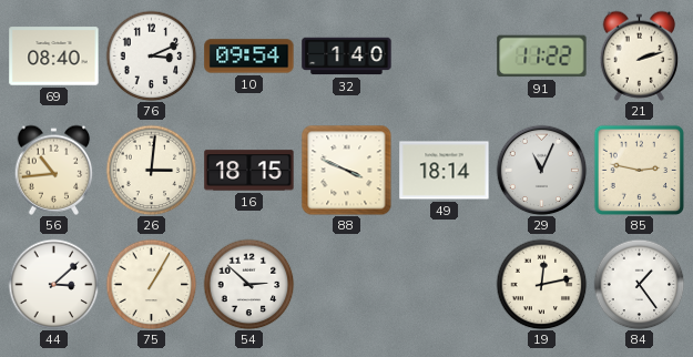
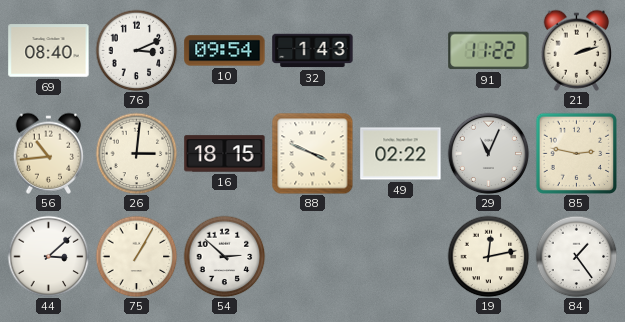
32: 1:40 -> 1:43 (313, 51)
49: 18:14 -> 02:22 (401, 154)
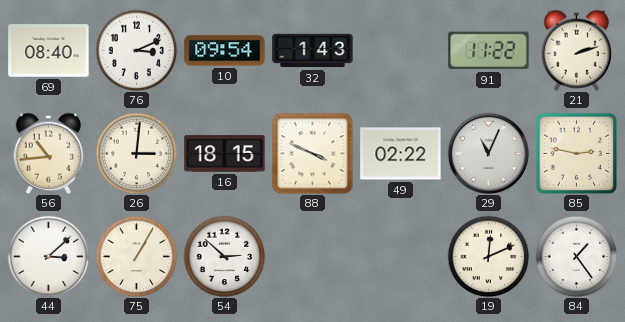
19: 12:13 -> 12:11 (488, 256)
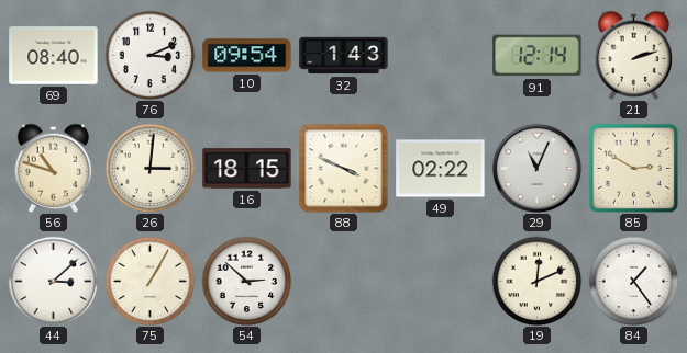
91: 11:22 -> 12:14 (538, 56)
56: 10:44 -> 10:48 (54, 168)
85: 2:47 -> 2:50 (633, 168)
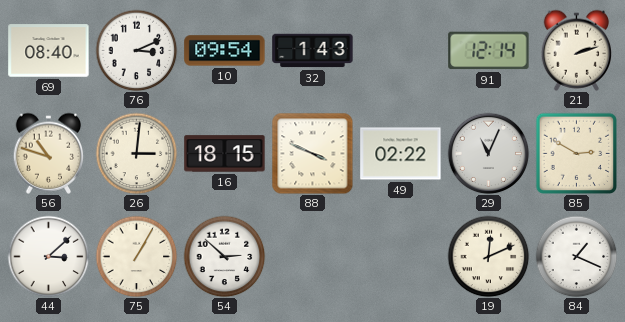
84: 1:24 -> 1:19 (576, 256)
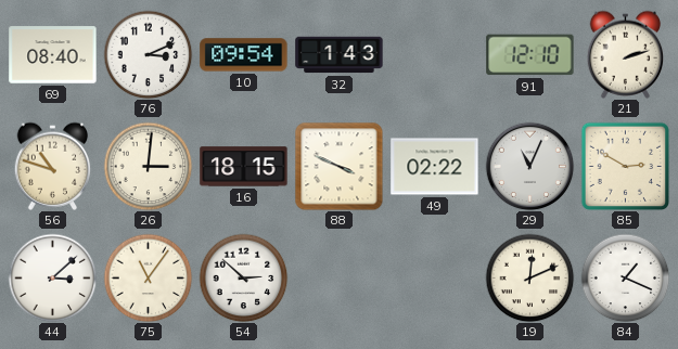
91: 12:14 -> 12:10 (530, 55)
75: 1:05 -> 11:06 (148, 277)
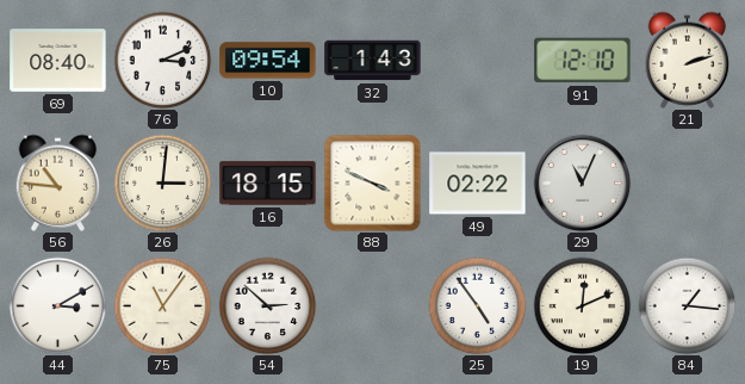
56: 10:48 -> 10:46 (58, 182)
85: 2:50 -> none (625, 166)
44: 3:08 -> 3:10 (57, 305)
25: none -> 4:54 (477, 305)
84: 1:19 -> 1:16 (687, 305)
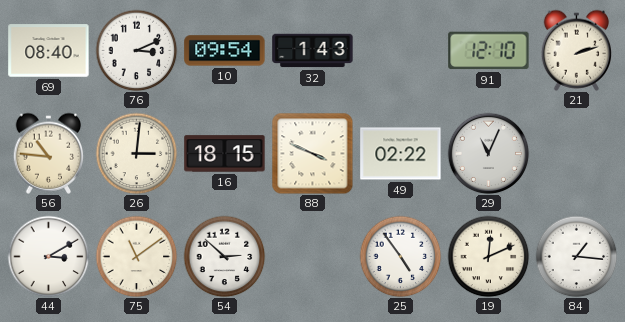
75: 11:06 -> 11:09 (136, 256)
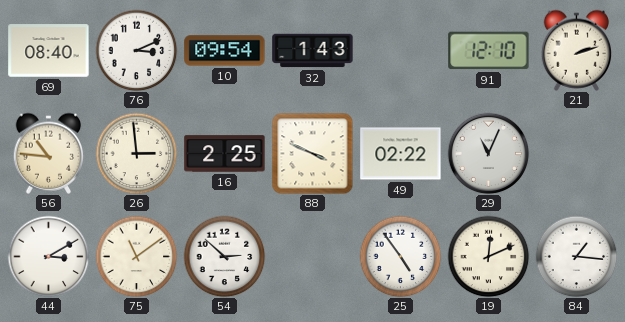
26: 3:01 -> 2:59 (136, 153)
16: 18:15 -> 2:25 (225, 154)
